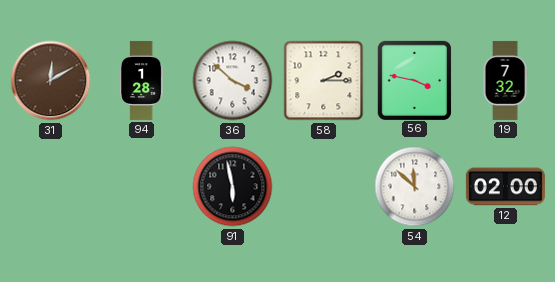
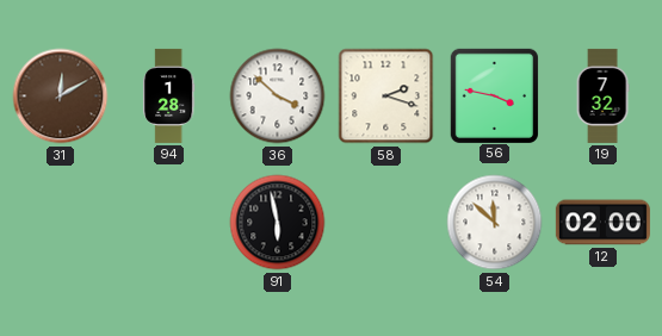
58: 2:15 -> 2:18 (386, 97)
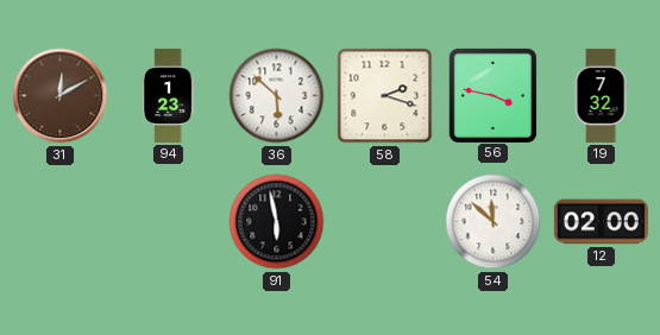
94: 1:28 -> 1:23 (168, 95)
36: 3:52 -> 5:52 (277, 96)
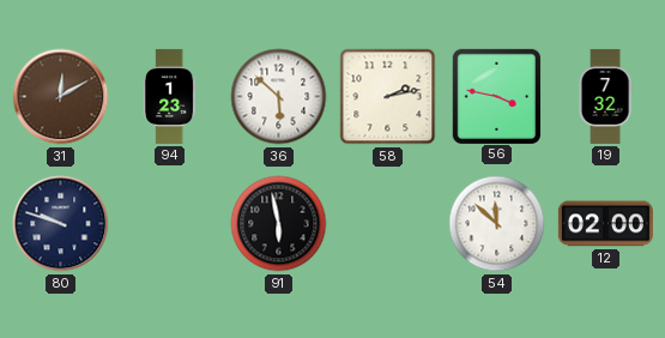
58: 2:18 -> 2:13 (388, 97)
80: none -> 9:48 (61, 224)
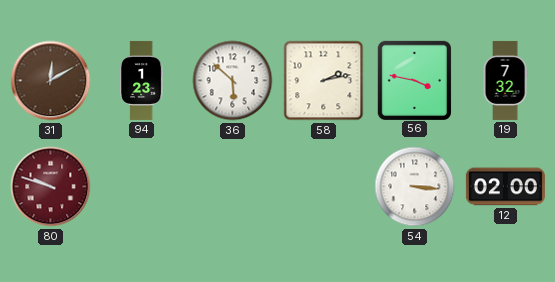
80 dial: navy -> burgundy (51, 187)
91: 5:58 -> none (279, 224)
54: 11:52 -> 3:16 (415, 187)
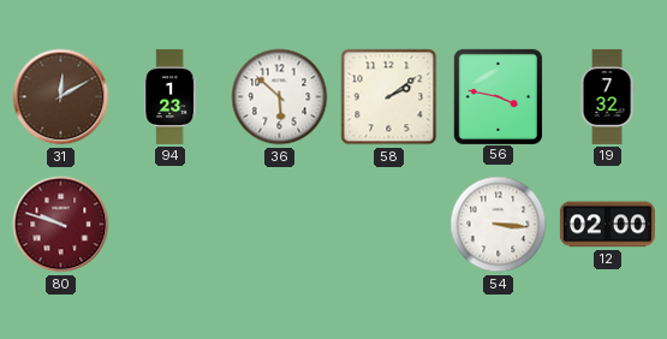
58: 2:13 -> 2:09 (389, 97)
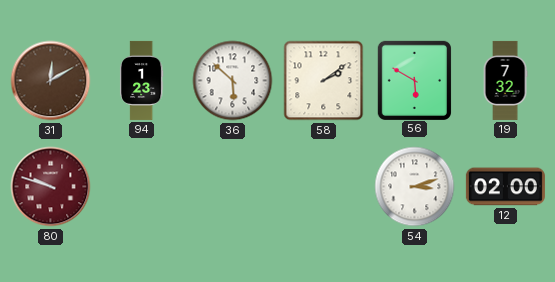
56: 3:47 -> 5:50 (414, 80)
54: 3:16 -> 3:12 (415, 187)
